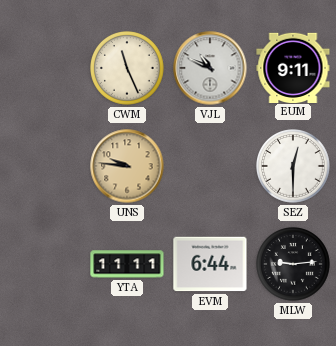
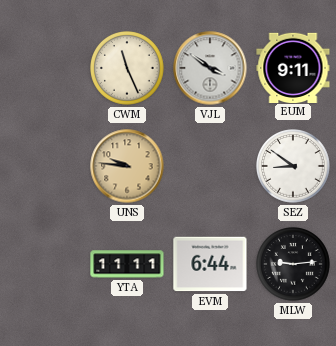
VJL: 10:49 -> 3:51 (210, 68)
SEZ: 12:30 -> 8:51 (294, 167)
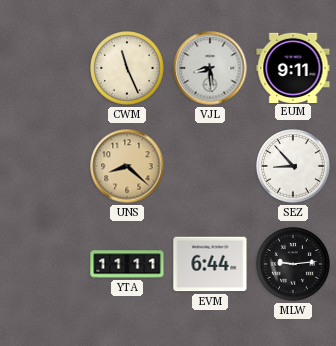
VJL: 3:51 -> 8:29 (210, 68)
UNS: 9:46 -> 8:22 (127, 166)
SEZ: 8:51 -> 8:53 (294, 167)
